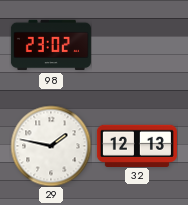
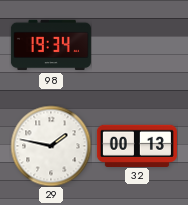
98: 23:02 -> 19:34 (51, 45)
32: 12:13 -> 00:13 (137, 145)
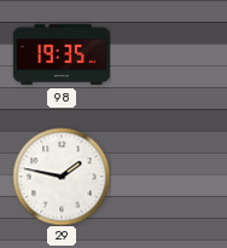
98: 19:34 -> 19:35 (62, 54)
32: 00:13 -> none (137, 145)
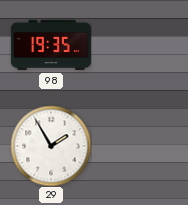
29: 1:47 -> 1:55 (51, 146)
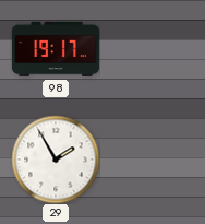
98: 19:35 -> 19:17 (56, 49)
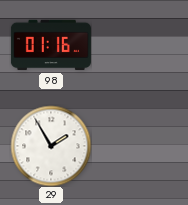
98: 19:17 -> 01:16 (51, 45)
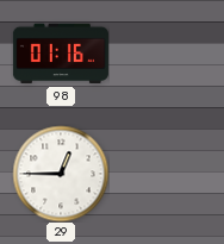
29: 1:55 -> 12:45 (61, 174)
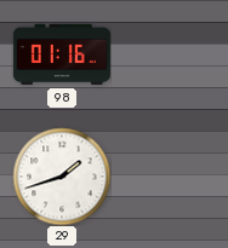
29: 12:45 -> 1:42 (62, 177)
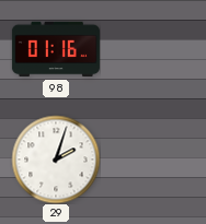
29: 1:42 -> 2:03 (56, 160)
